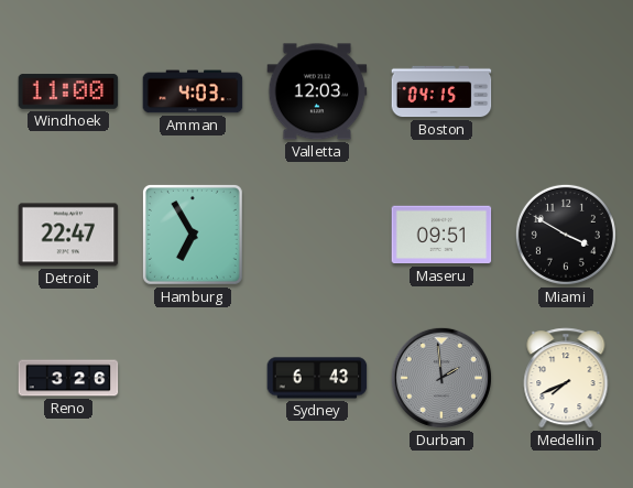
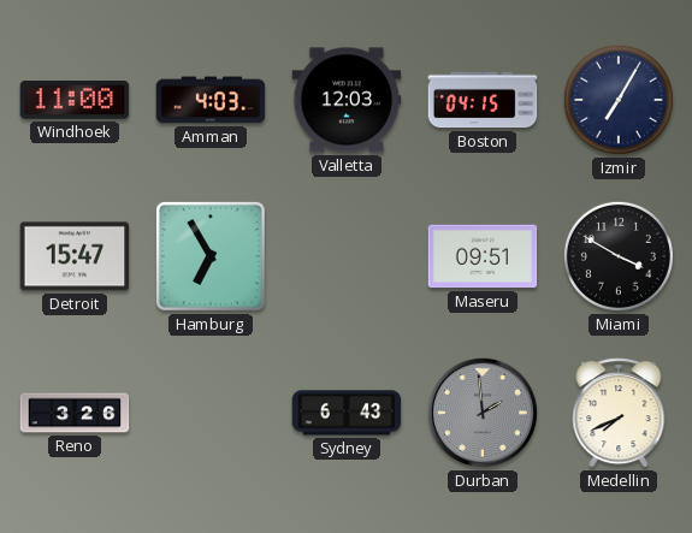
Izmir: none -> 7:05 (619, 100)
Detroit: 22:47 -> 15:47 (75, 256)
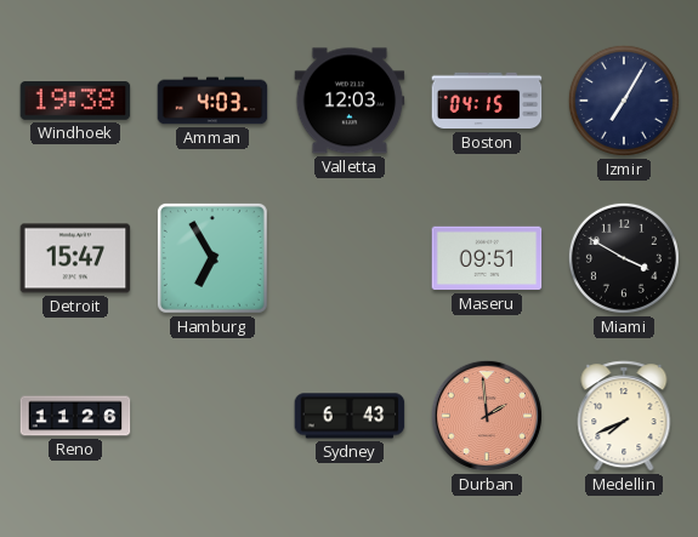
Windhoek: 11:00 -> 19:38 (75, 101)
Reno: 3:26 -> 11:26 (75, 416)
Durban dial: grey -> salmon (487, 416)
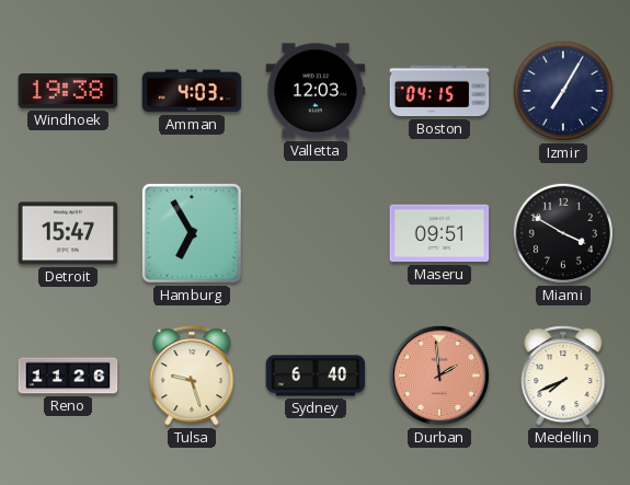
Tulsa: none -> 9:27 (192, 376)
Sydney: 6:43 -> 6:40 (316, 376)
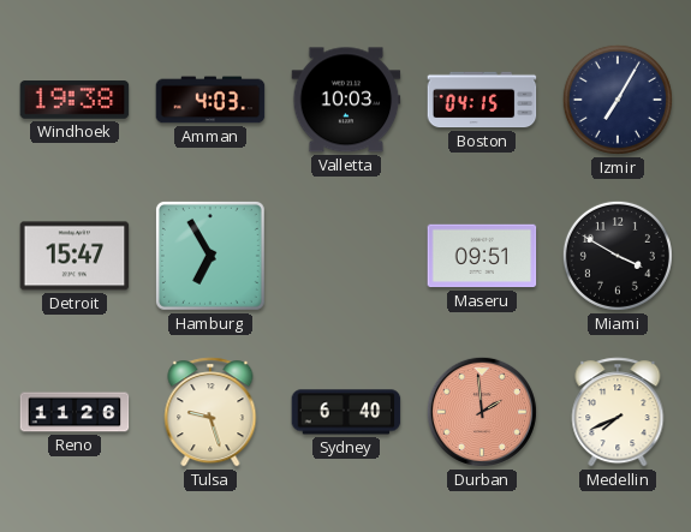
Valletta: 12:03 -> 10:03 (346, 100)
